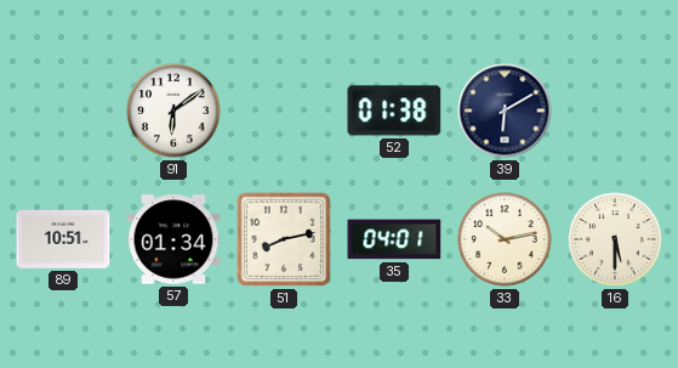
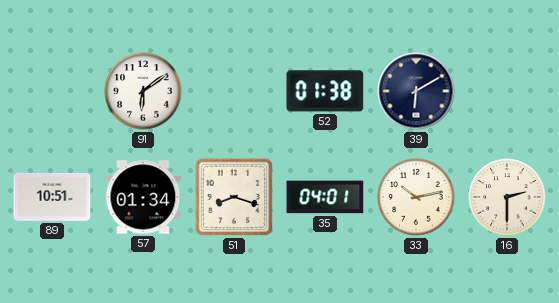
51: 8:13 -> 8:18 (234, 197)
16: 5:30 -> 2:30 (507, 197)
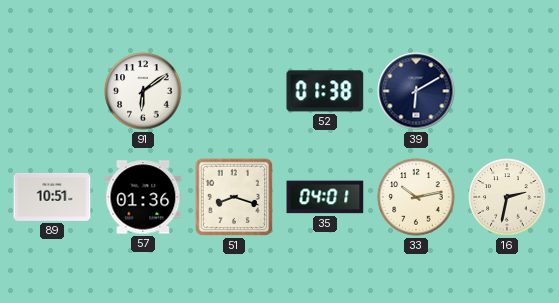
57: 01:34 -> 01:36 (143, 197)
16: 2:30 -> 2:32 (507, 197)
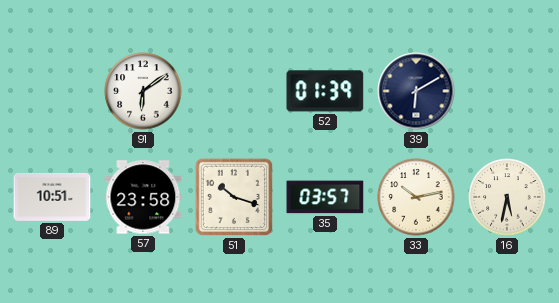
52: 01:38 -> 01:39 (325, 91)
57: 01:36 -> 23:58 (143, 197)
51: 8:18 -> 10:18 (234, 197)
35: 04:01 -> 03:57 (325, 197)
16: 2:32 -> 5:32 (507, 197)
